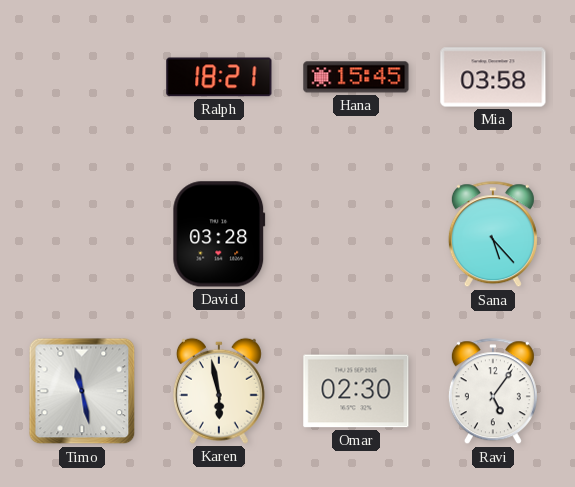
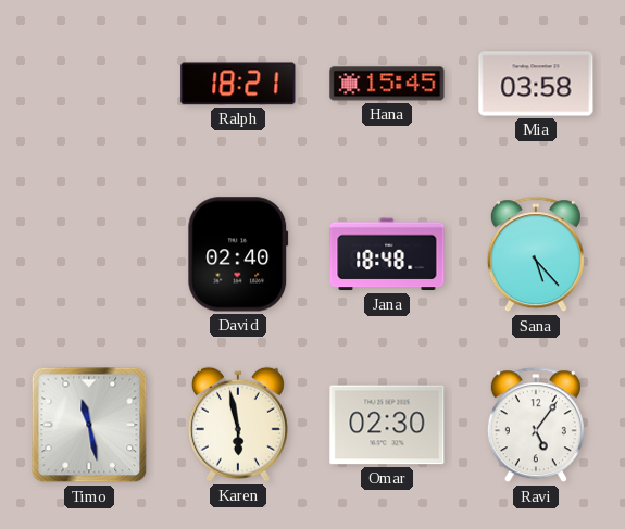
David: 03:28 -> 02:40 (238, 254)
Jana: none -> 18:48 (387, 254)
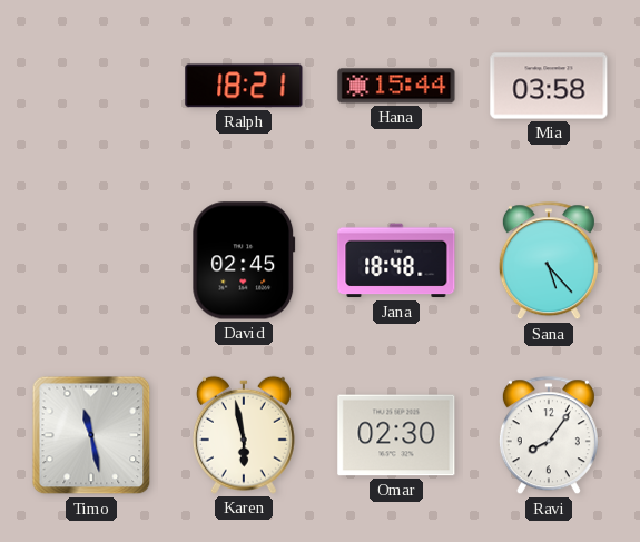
Hana: 15:45 -> 15:44 (396, 86)
David: 02:40 -> 02:45 (244, 260)
Ravi: 5:06 -> 8:06 (549, 436)
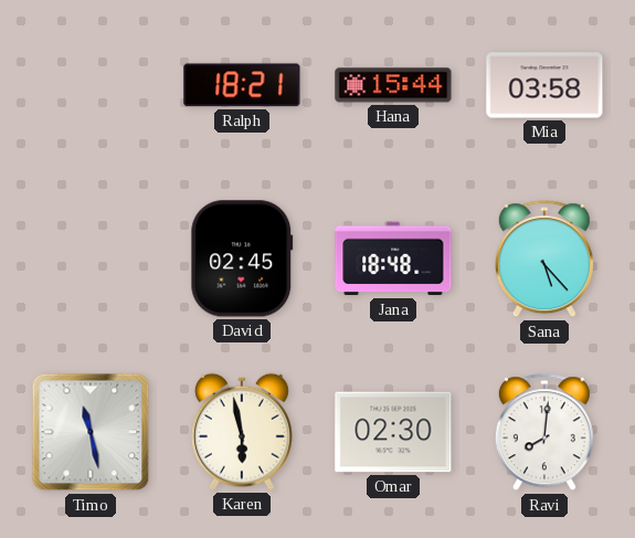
Ravi: 8:06 -> 8:01 (544, 433)
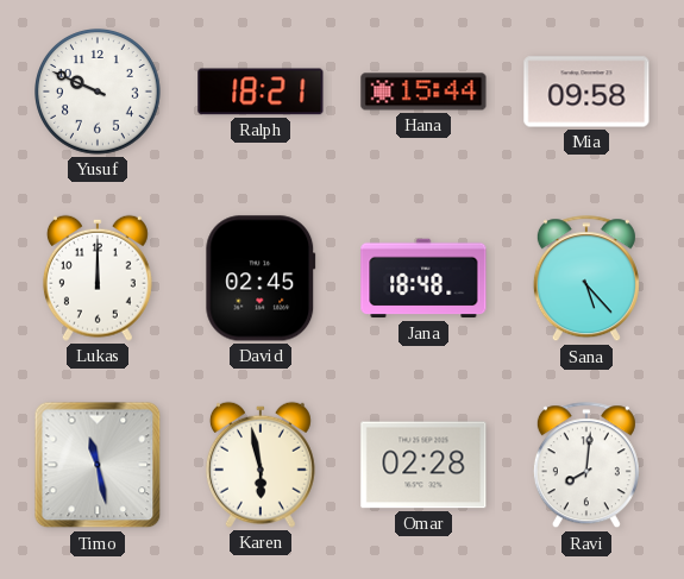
Yusuf: none -> 9:49 (99, 93)
Mia: 03:58 -> 09:58 (586, 92)
Lukas: none -> 12:00 (98, 278)
Omar: 02:30 -> 02:28 (423, 465)
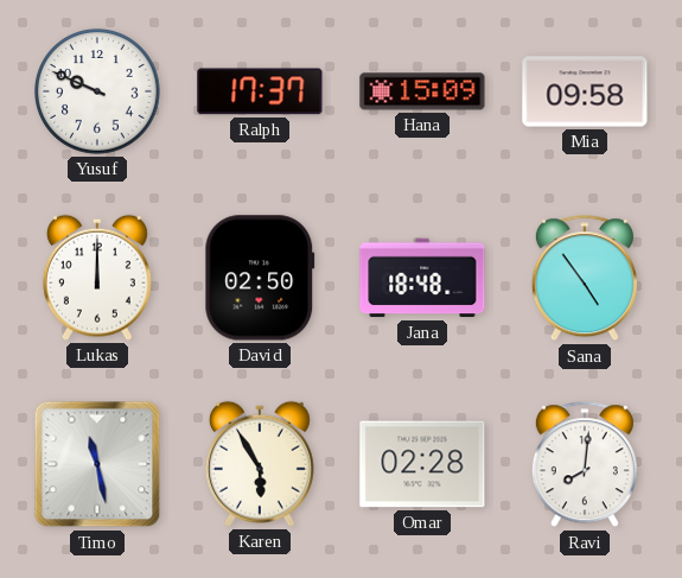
Ralph: 18:21 -> 17:37 (260, 91)
Hana: 15:44 -> 15:09 (422, 91)
David: 02:45 -> 02:50 (260, 278)
Sana: 5:23 -> 4:54 (585, 279)
Karen: 5:58 -> 5:55 (260, 464)
